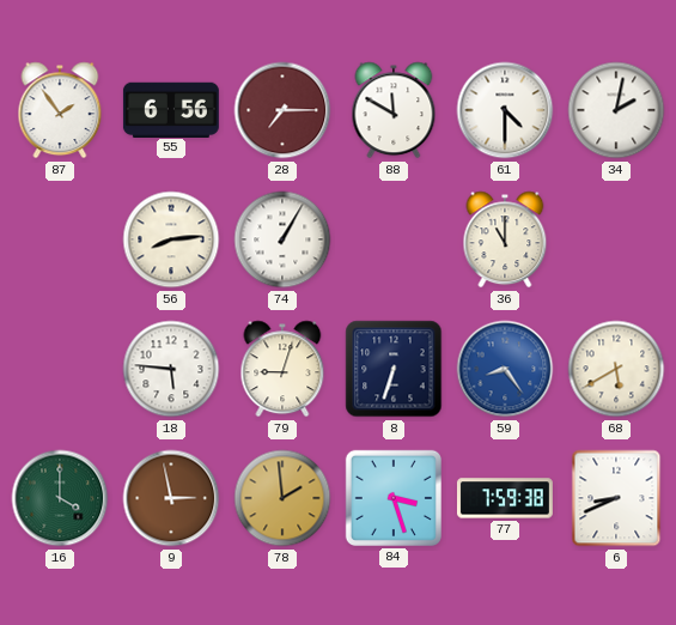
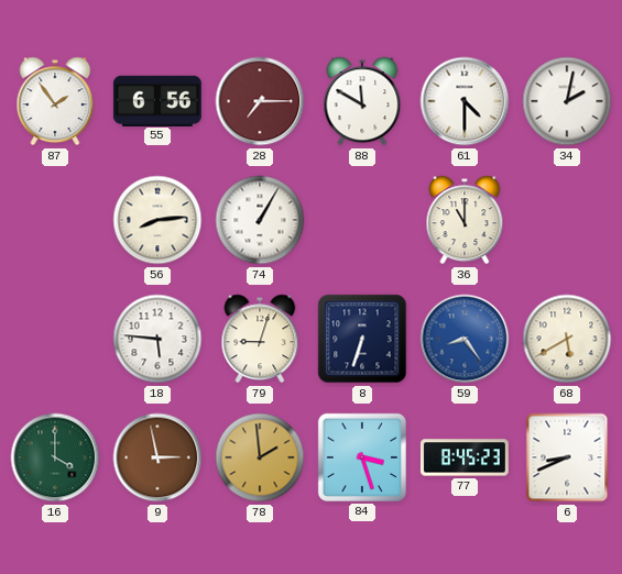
77: 7:59 -> 8:45 (465, 457)
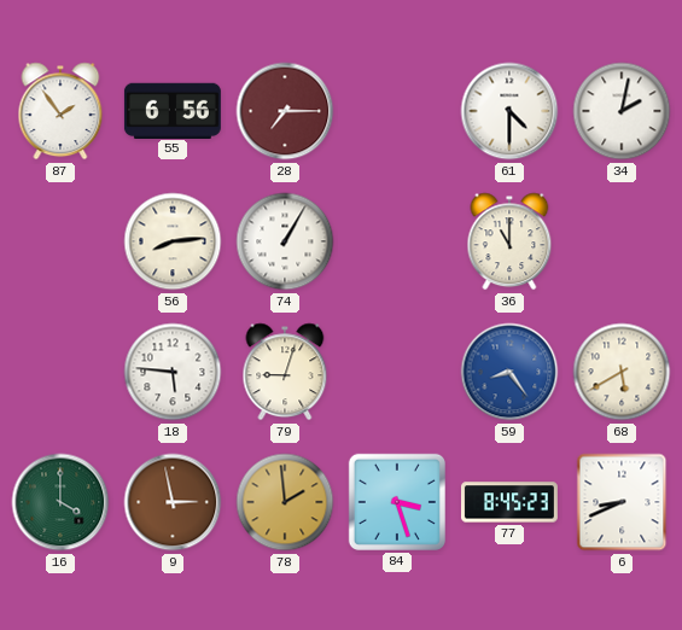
88: 11:50 -> none (362, 101)
8: 6:33 -> none (362, 339)
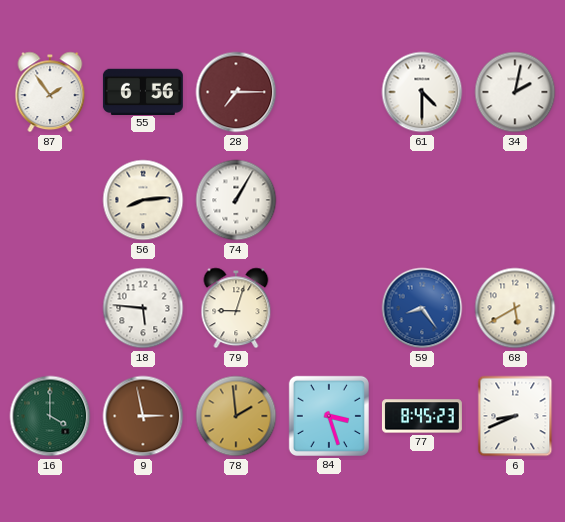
36: 11:00 -> none (509, 241)
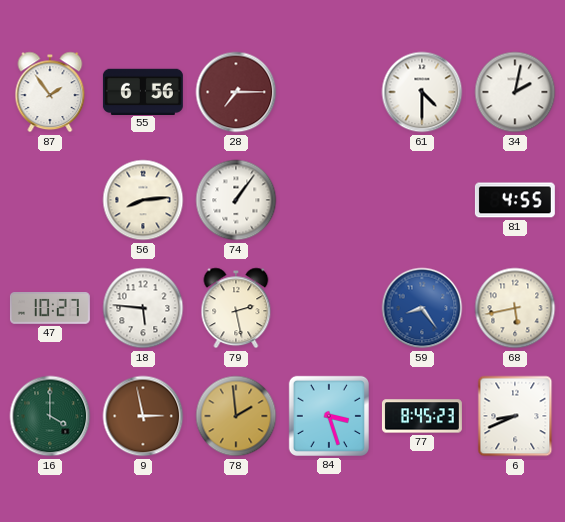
74: 1:05 -> 1:06 (236, 200)
81: none -> 4:55 (515, 200)
47: none -> 10:27 (50, 309)
79: 9:03 -> 2:28 (236, 308)
68: 5:40 -> 5:43 (515, 308)
